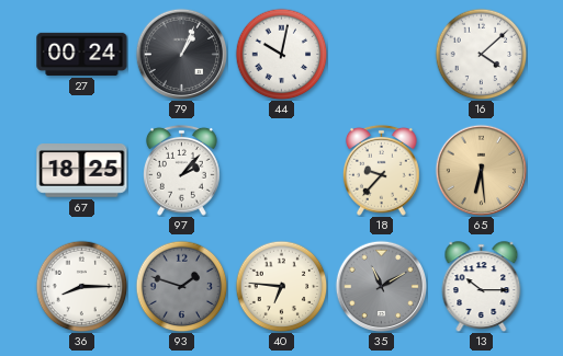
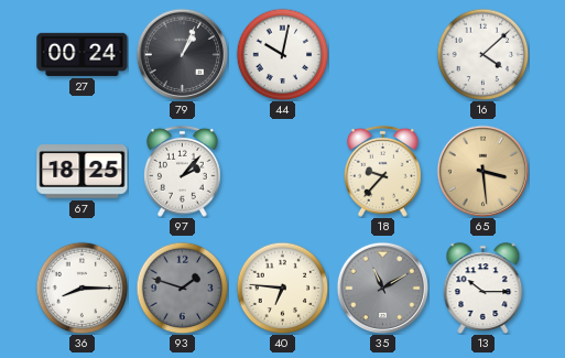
65: 6:29 -> 3:29 (482, 171)
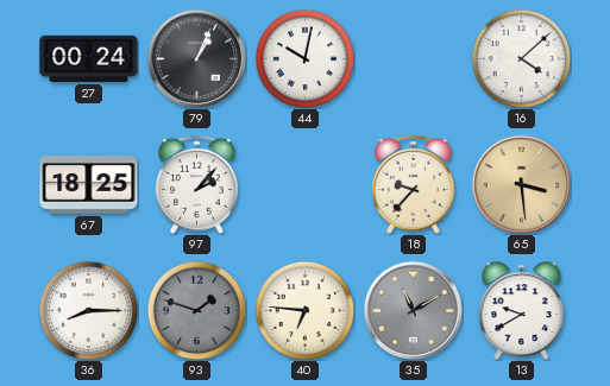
13: 10:15 -> 9:40 (522, 310)
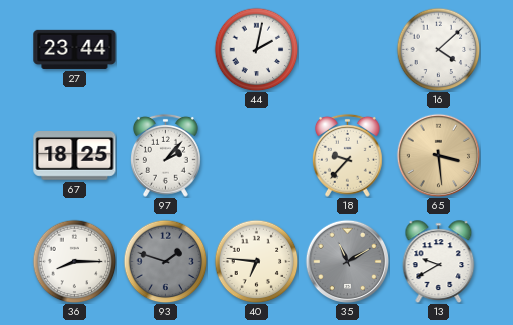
27: 00:24 -> 23:44 (75, 49)
79: 1:04 -> none (196, 58)
44: 10:02 -> 2:02 (256, 49)
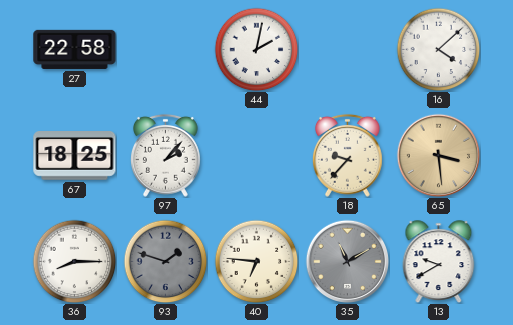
27: 23:44 -> 22:58 (75, 49)
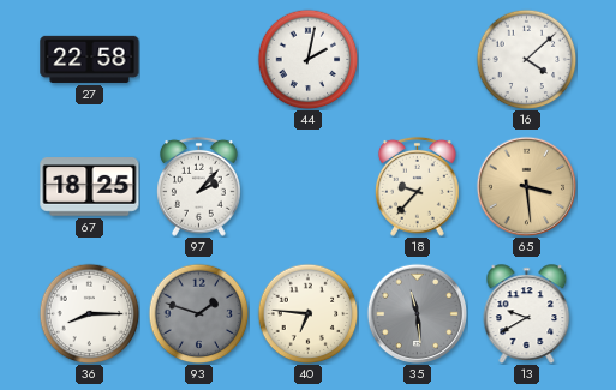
35: 11:10 -> 11:29 (417, 313)
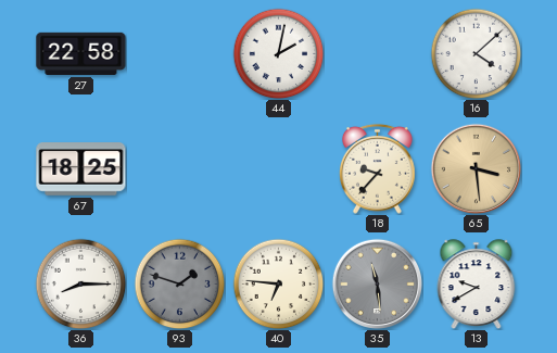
97: 2:07 -> none (199, 186)
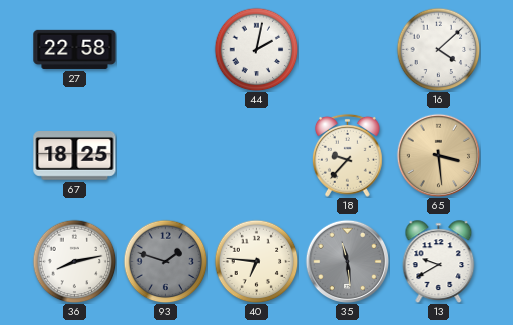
36: 8:15 -> 8:13 (74, 261)
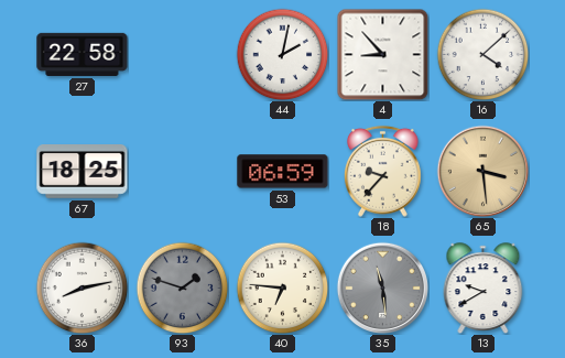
4: none -> 8:53 (382, 54)
53: none -> 06:59 (283, 172)
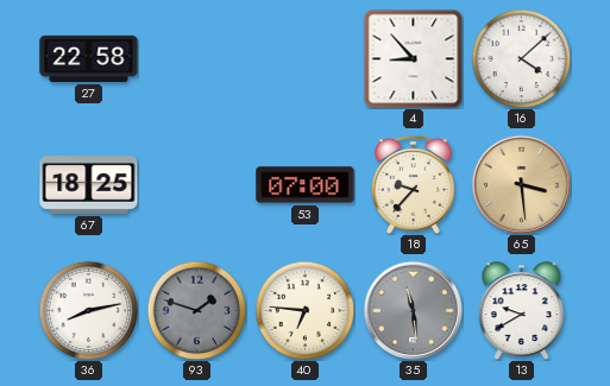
44: 2:02 -> none (282, 54)
53: 06:59 -> 07:00 (306, 185)
